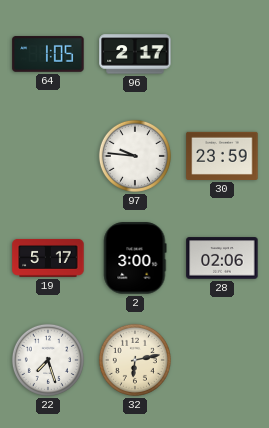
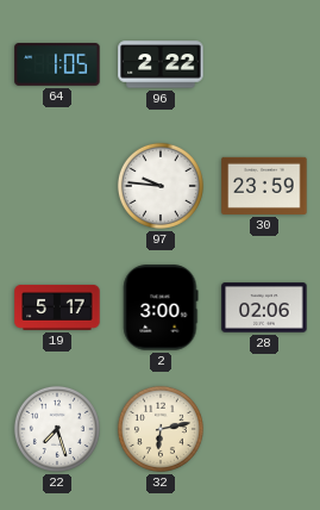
96: 2:17 -> 2:22 (161, 64)
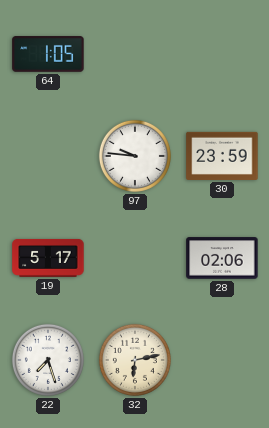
96: 2:22 -> none (161, 64)
2: 3:00 -> none (161, 307)
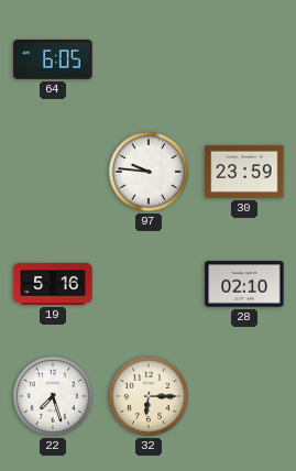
64: 1:05 -> 6:05 (53, 59)
19: 5:17 -> 5:16 (53, 284)
28: 02:06 -> 02:10 (244, 284)
32: 6:13 -> 6:15 (149, 396)
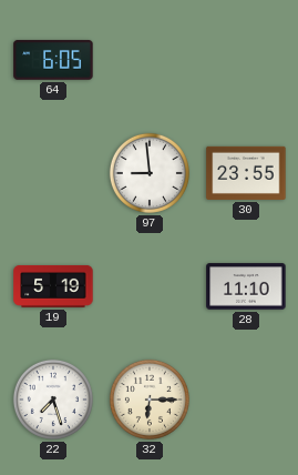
97: 9:46 -> 8:59 (150, 173)
30: 23:59 -> 23:55 (246, 173)
19: 5:16 -> 5:19 (53, 286)
28: 02:10 -> 11:10 (246, 286)
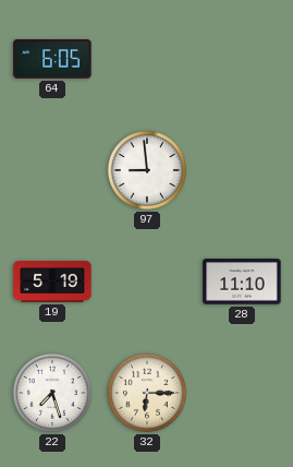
30: 23:55 -> none (246, 173)
